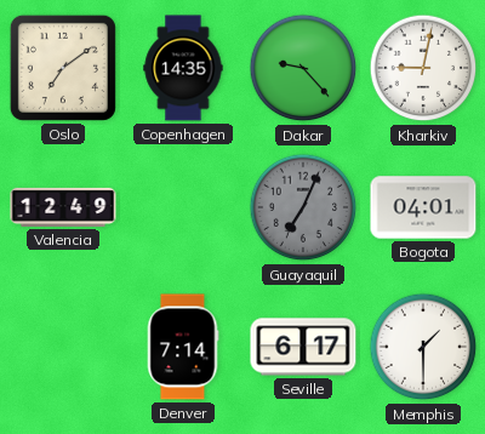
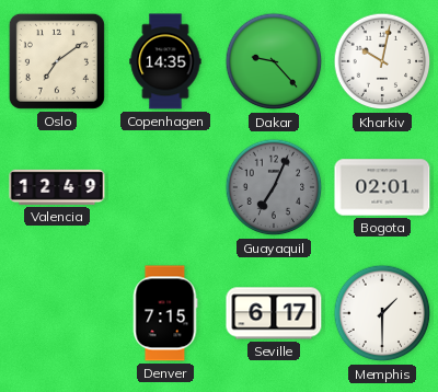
Kharkiv: 9:02 -> 10:02 (382, 61)
Bogota: 04:01 -> 02:01 (382, 187)
Denver: 7:14 -> 7:15 (165, 313)
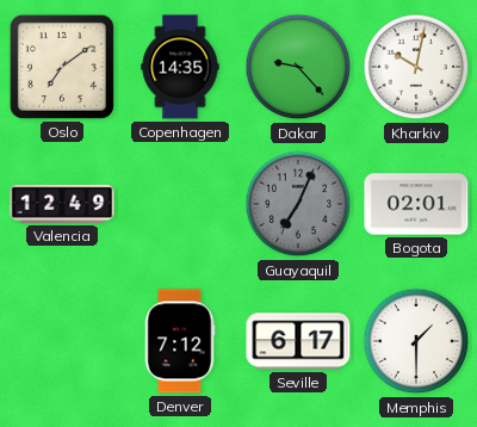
Denver: 7:15 -> 7:12 (180, 341)
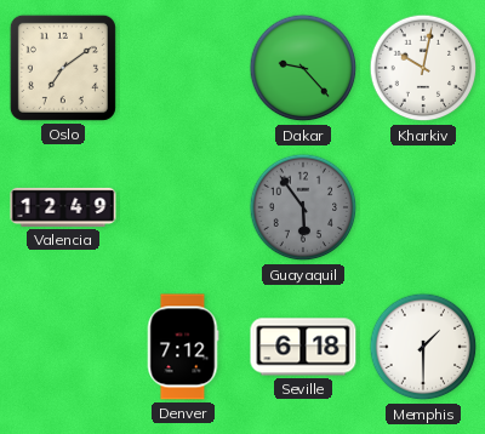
Copenhagen: 14:35 -> none (180, 67)
Guayaquil: 7:04 -> 5:54 (303, 207)
Bogota: 02:01 -> none (416, 204)
Seville: 6:17 -> 6:18 (303, 347)
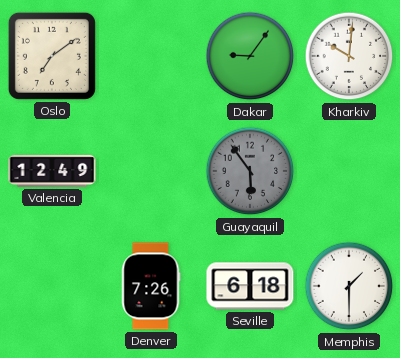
Dakar: 9:23 -> 9:06 (250, 56)
Kharkiv: 10:02 -> 10:01 (349, 56)
Denver: 7:12 -> 7:26 (151, 286)
